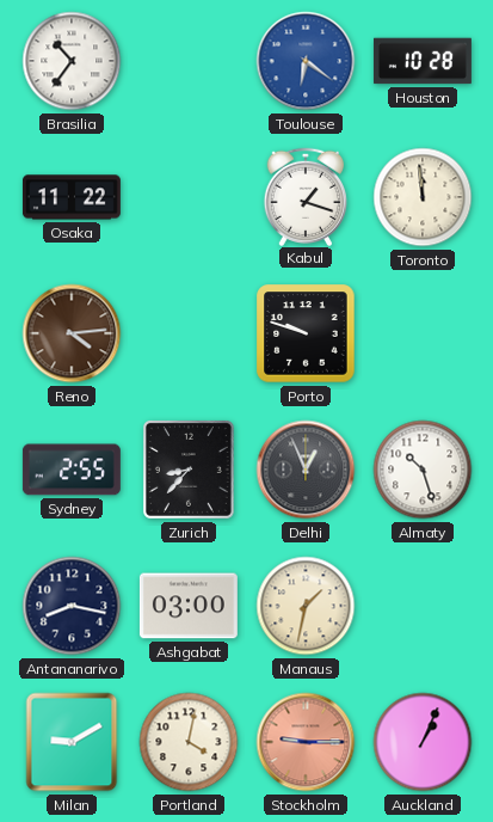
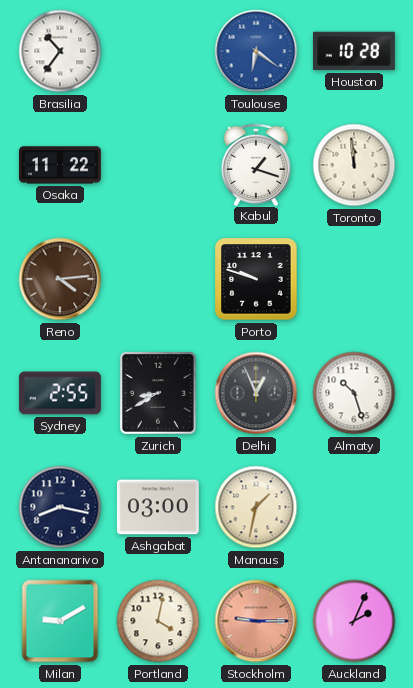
Zurich: 8:37 -> 8:40 (158, 393)
Auckland: 1:04 -> 2:04 (354, 621)
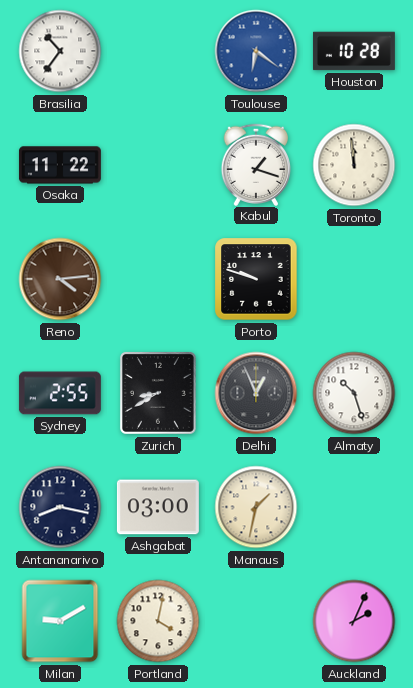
Stockholm: 9:15 -> none (256, 621)
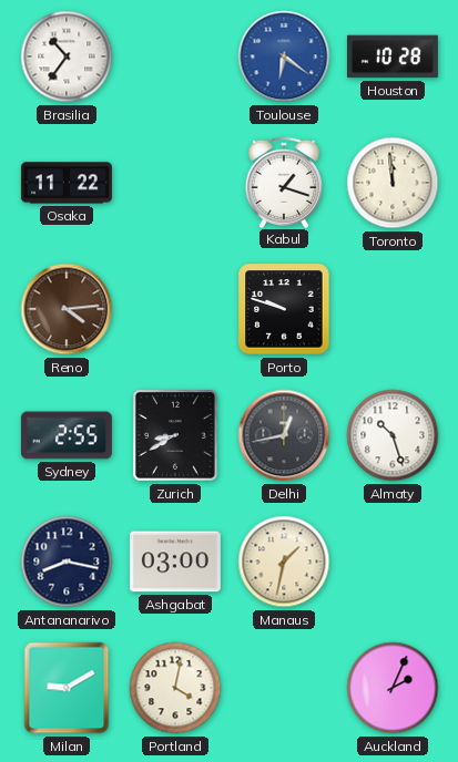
Delhi: 12:56 -> 12:43 (284, 435)
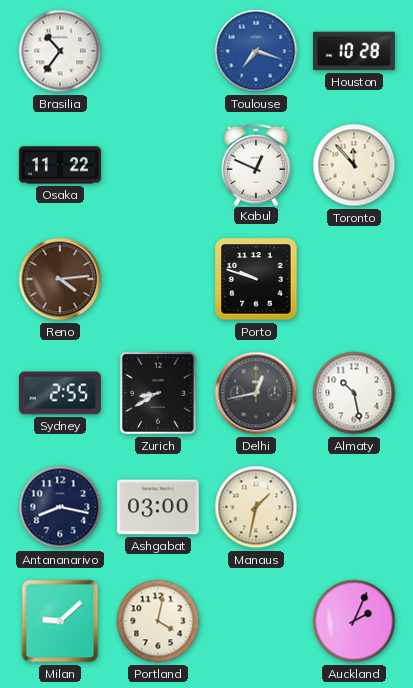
Toulouse: 6:21 -> 7:18 (256, 51)
Kabul: 1:18 -> 12:49 (255, 164)
Toronto: 11:59 -> 11:53 (354, 165)
Almaty: 10:27 -> 10:28 (354, 393)
Milan: 9:10 -> 9:08 (60, 621)
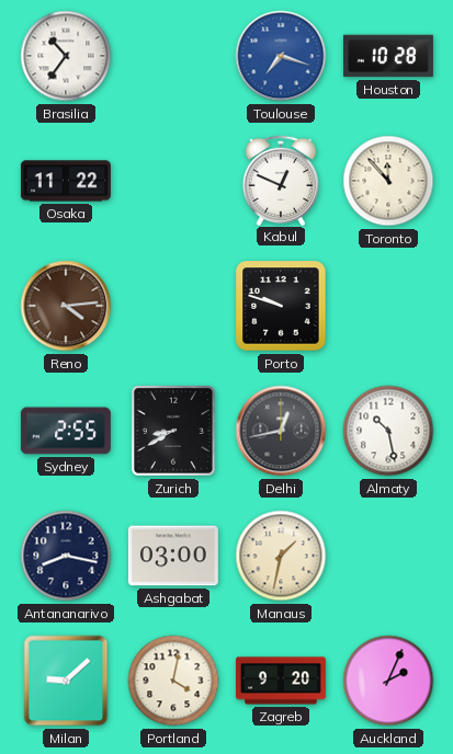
Zagreb: none -> 9:20 (281, 681)
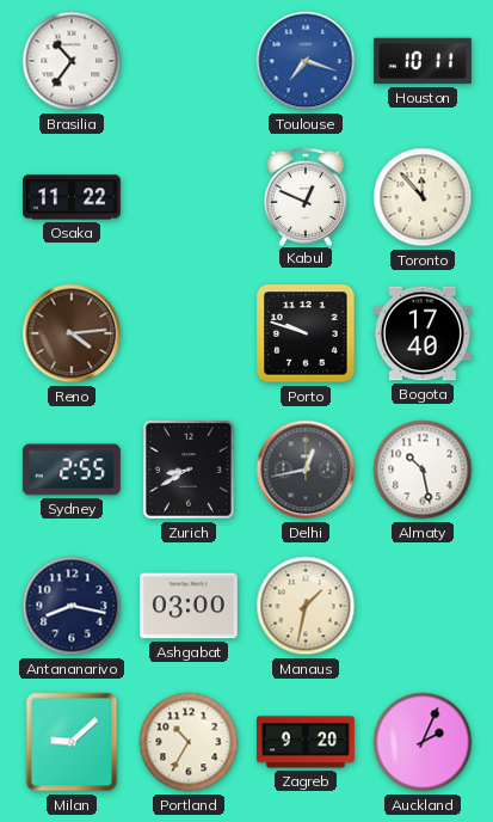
Houston: 10:28 -> 10:11 (423, 61)
Bogota: none -> 17:40 (423, 333)
Portland: 4:02 -> 10:35 (189, 742)
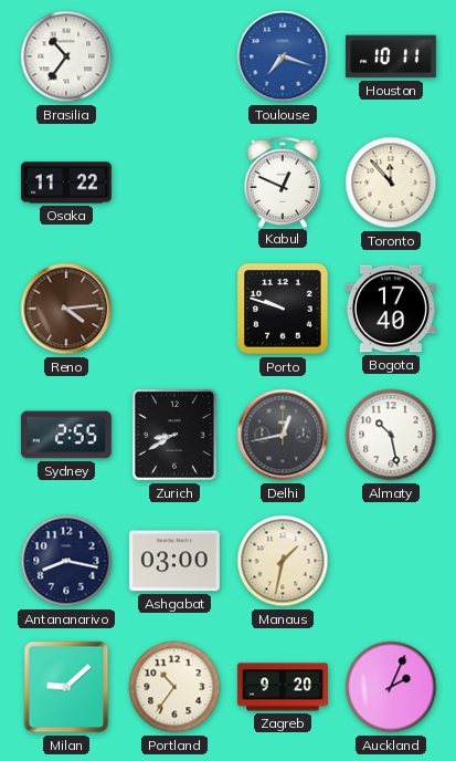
Portland: 10:35 -> 10:36 (174, 687)
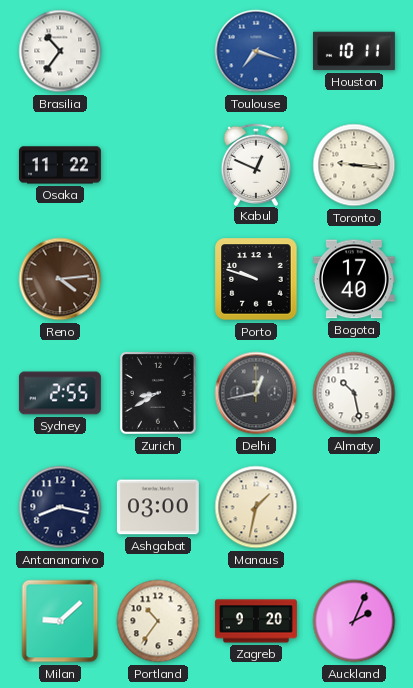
Toronto: 11:53 -> 9:16 (354, 165)
